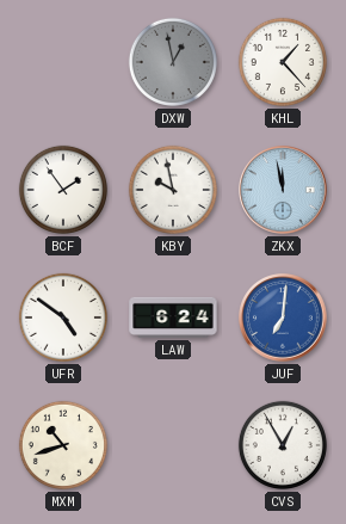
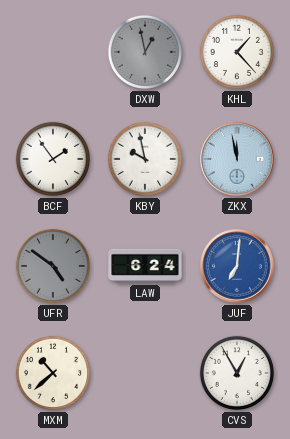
UFR dial: white -> grey (53, 266)
MXM: 10:42 -> 10:38 (53, 373)
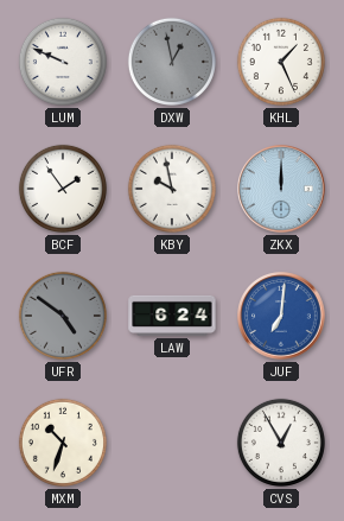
LUM: none -> 9:49 (63, 62)
KHL: 1:23 -> 1:26 (281, 62)
ZKX: 11:58 -> 12:00 (281, 189)
MXM: 10:38 -> 10:33 (63, 443)
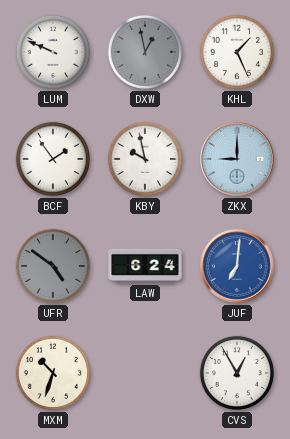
ZKX: 12:00 -> 9:00 (237, 159)
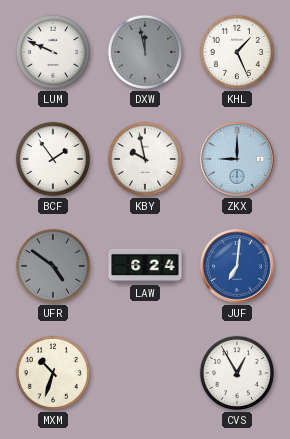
DXW: 12:58 -> 11:58 (145, 52)
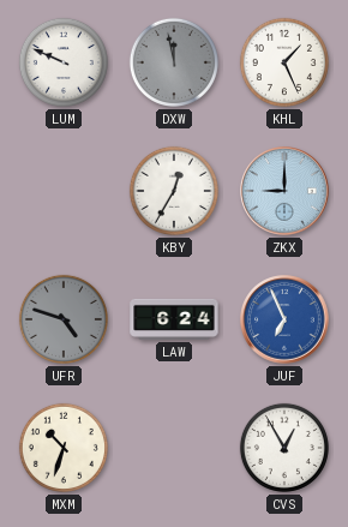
BCF: 1:54 -> none (53, 159)
KBY: 9:58 -> 12:35 (174, 191)
UFR: 4:51 -> 4:48 (64, 319)
JUF: 7:01 -> 6:56 (284, 319)
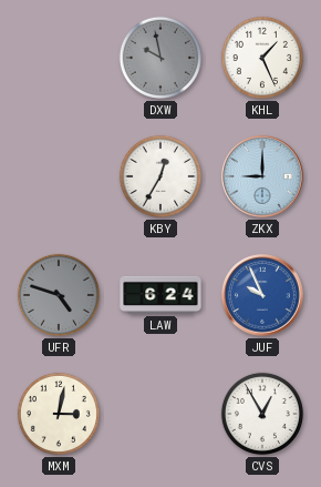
LUM: 9:49 -> none (64, 62)
DXW: 11:58 -> 9:58 (161, 58)
JUF: 6:56 -> 9:56 (262, 295)
MXM: 10:33 -> 3:02 (59, 414)
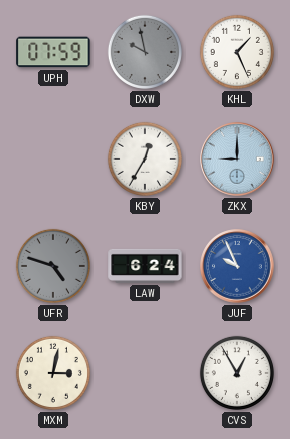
UPH: none -> 07:59 (53, 52)
